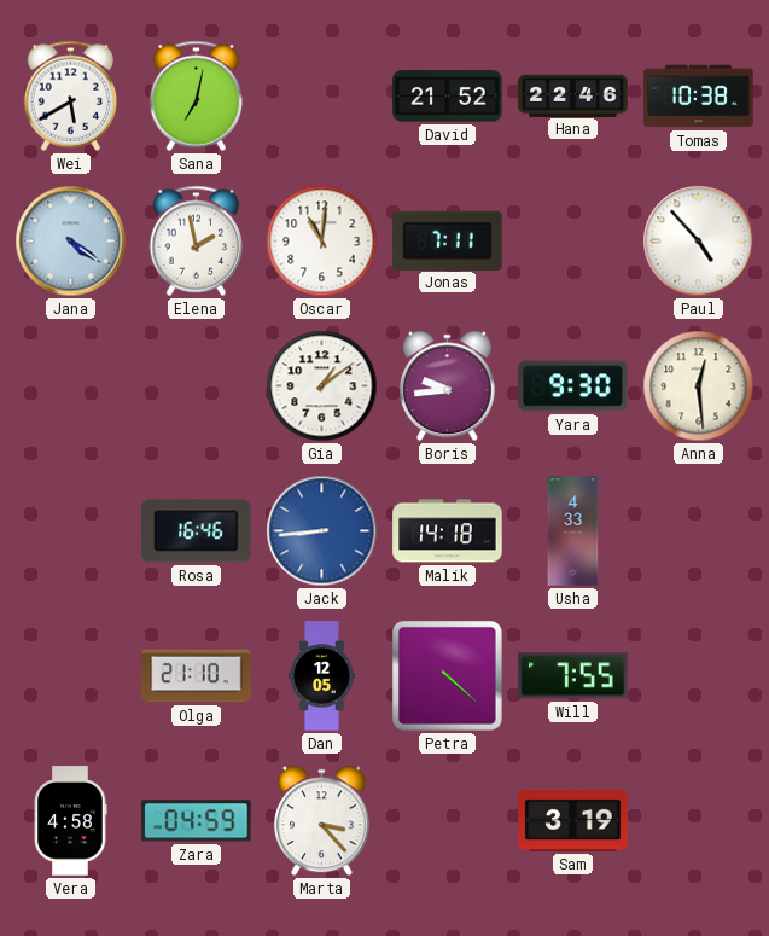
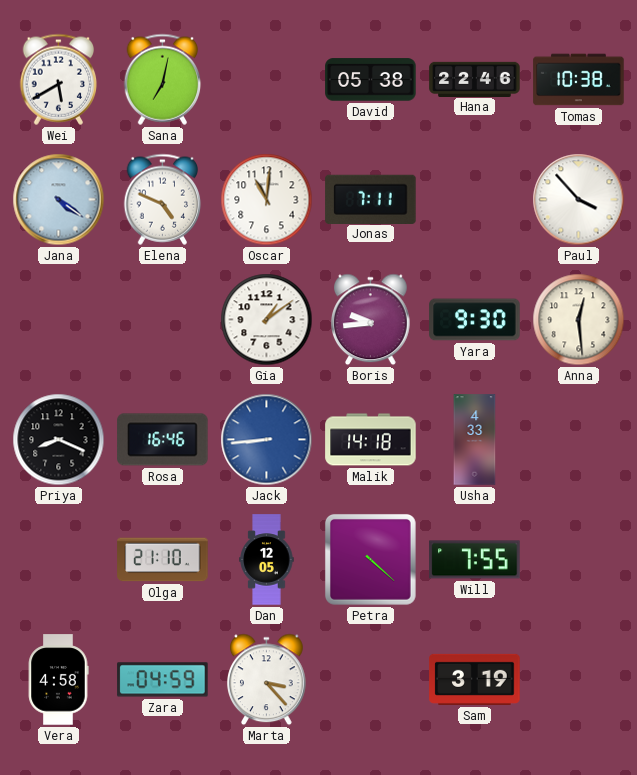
David: 21:52 -> 05:38 (371, 80)
Elena: 1:58 -> 4:49 (163, 199)
Paul: 4:53 -> 3:53 (579, 200)
Priya: none -> 8:19 (59, 440)
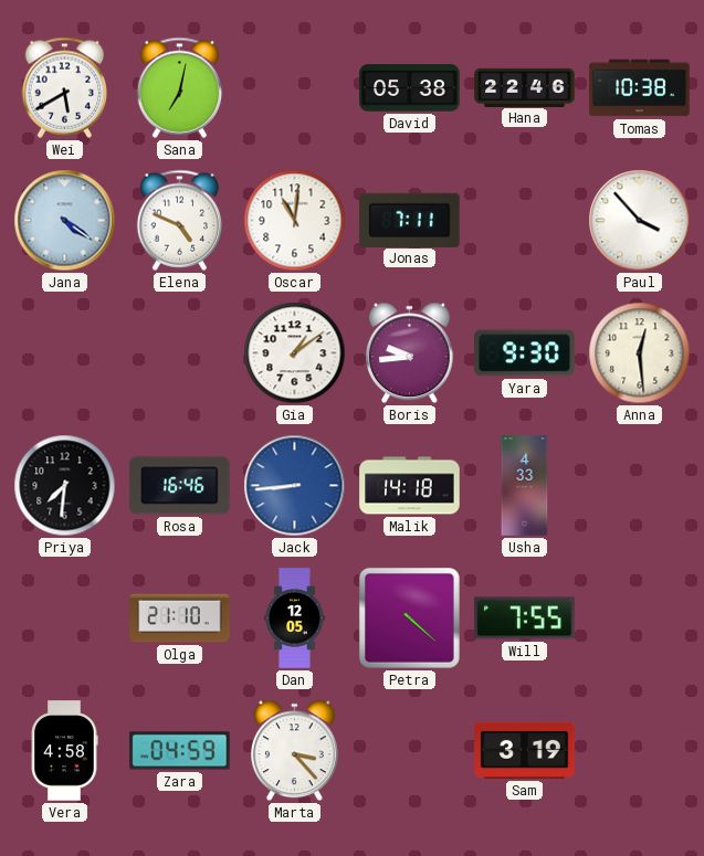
Priya: 8:19 -> 7:31 (65, 486)
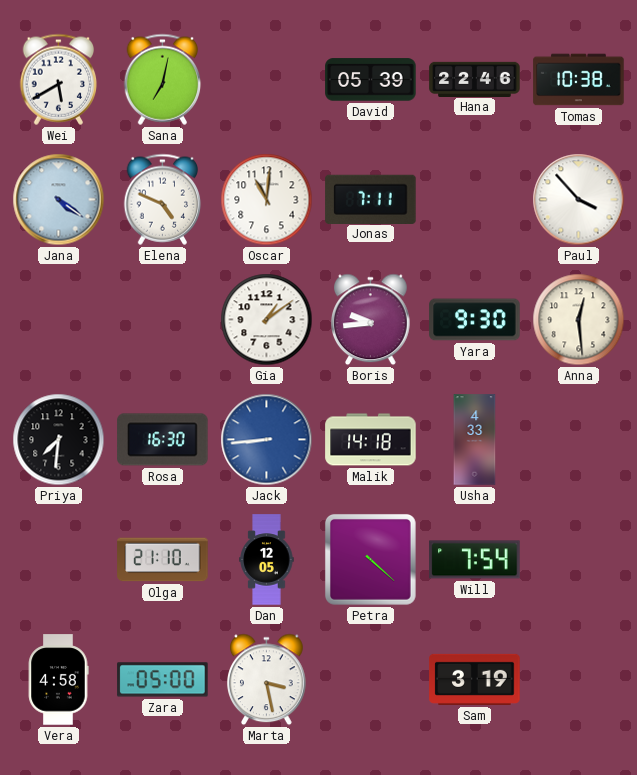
David: 05:38 -> 05:39 (371, 80)
Rosa: 16:46 -> 16:30 (163, 440)
Will: 7:55 -> 7:54 (475, 560)
Zara: 04:59 -> 05:00 (163, 680)
Marta: 3:23 -> 3:28 (267, 680)
